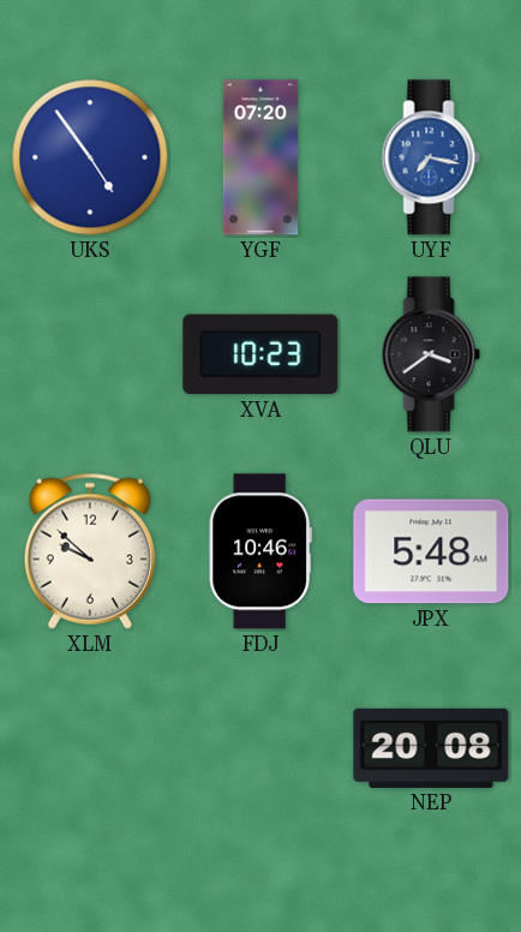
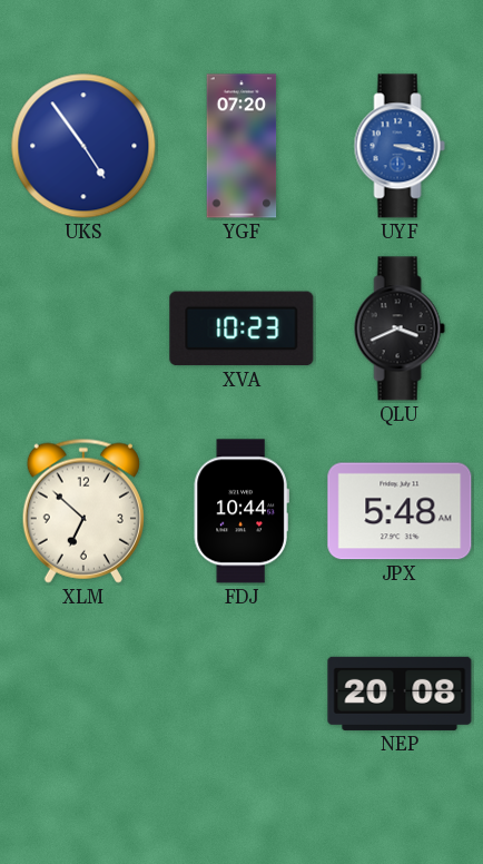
UYF: 7:17 -> 3:17 (400, 146)
QLU: 3:39 -> 3:41 (400, 328)
XLM: 9:52 -> 6:52 (83, 511)
FDJ: 10:46 -> 10:44 (241, 511)
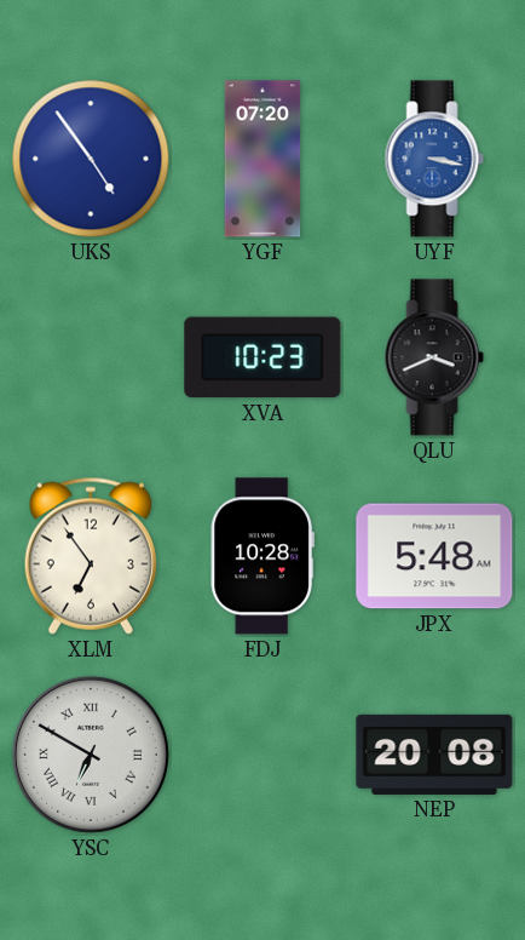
XLM: 6:52 -> 6:54 (91, 556)
FDJ: 10:44 -> 10:28 (262, 556)
YSC: none -> 6:50 (91, 755)
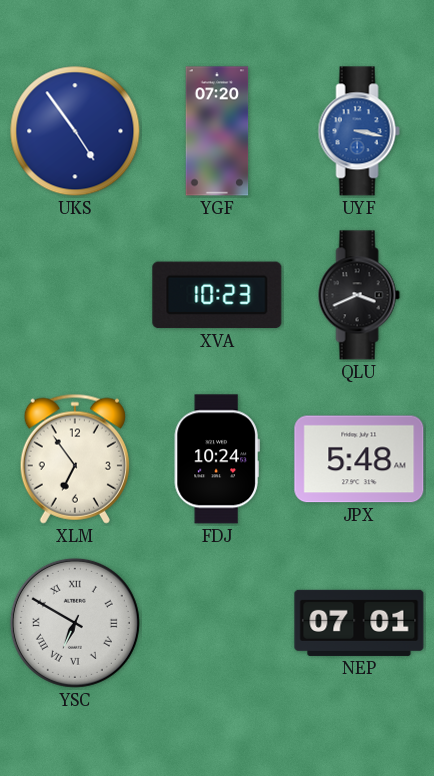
FDJ: 10:28 -> 10:24 (217, 459)
NEP: 20:08 -> 07:01 (359, 623)
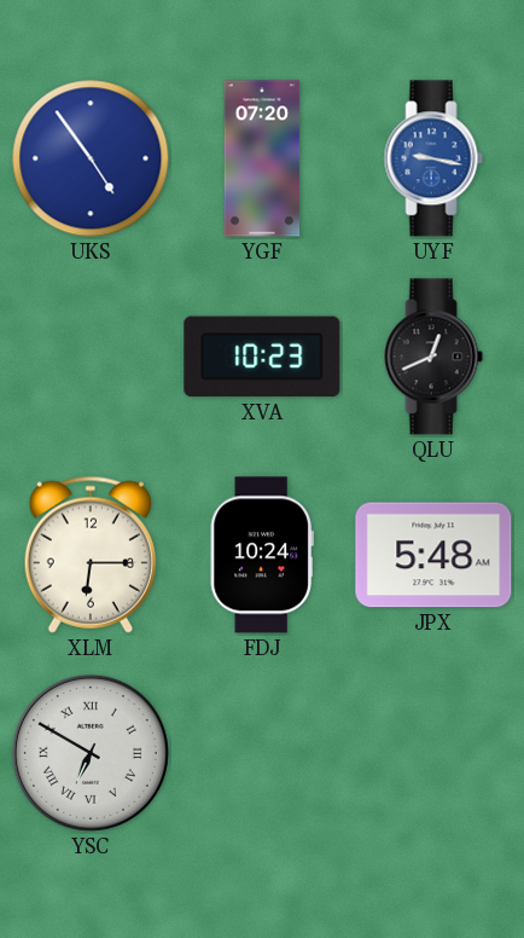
UYF: 3:17 -> 9:17 (433, 158)
QLU: 3:41 -> 12:41 (433, 357)
XLM: 6:54 -> 6:15 (91, 555)
NEP: 07:01 -> none (359, 623)
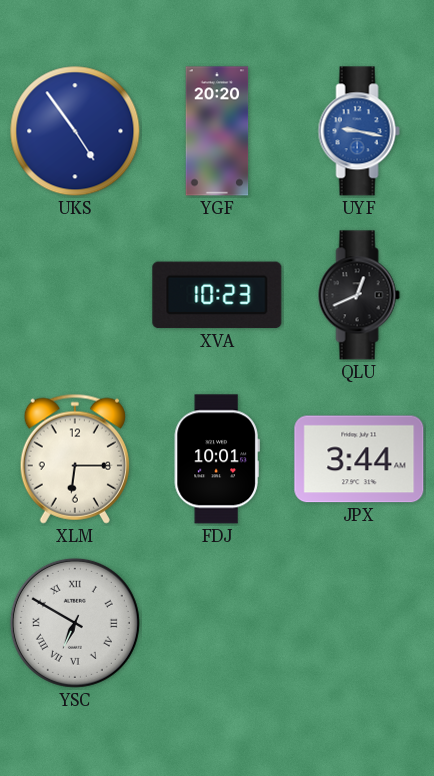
YGF: 07:20 -> 20:20 (217, 131)
FDJ: 10:24 -> 10:01 (217, 459)
JPX: 5:48 -> 3:44 (359, 459)
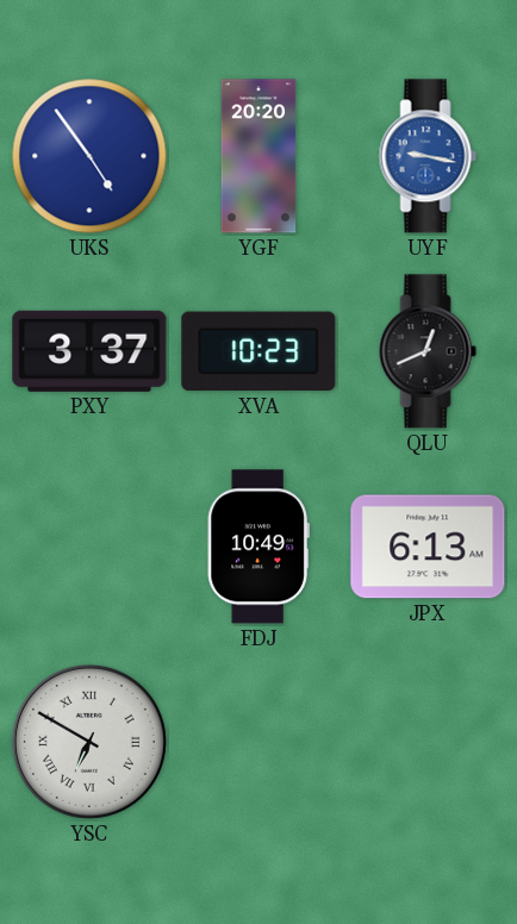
PXY: none -> 3:37 (89, 351)
XLM: 6:15 -> none (75, 459)
FDJ: 10:01 -> 10:49 (258, 547)
JPX: 3:44 -> 6:13 (428, 547)
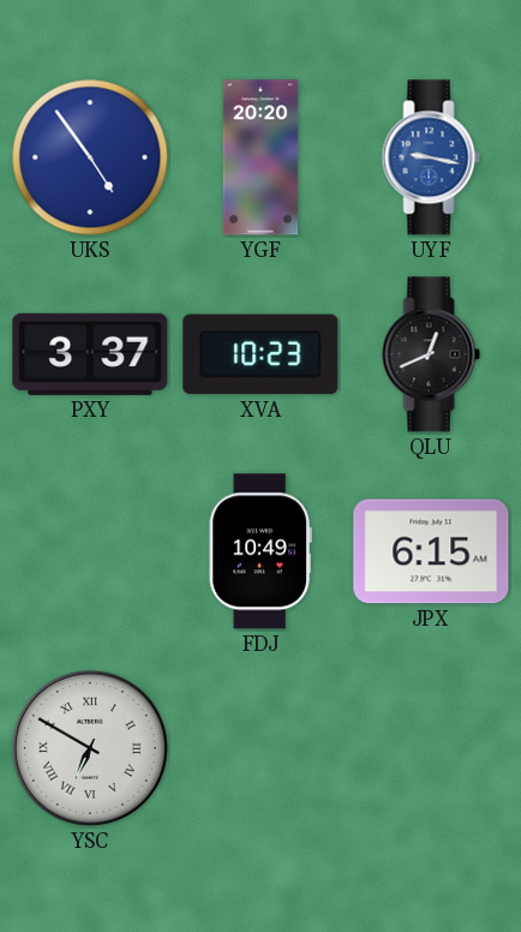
JPX: 6:13 -> 6:15 (431, 551)
